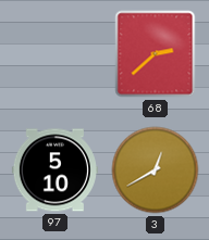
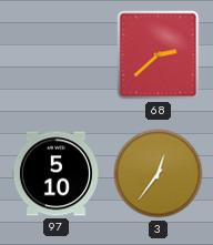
3: 12:40 -> 12:36 (159, 174)
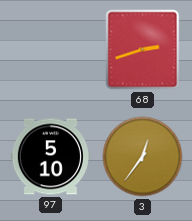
68: 2:38 -> 2:42 (143, 50)
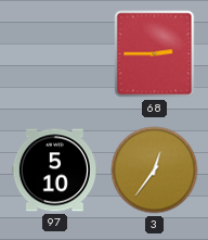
68: 2:42 -> 2:45 (155, 54)
